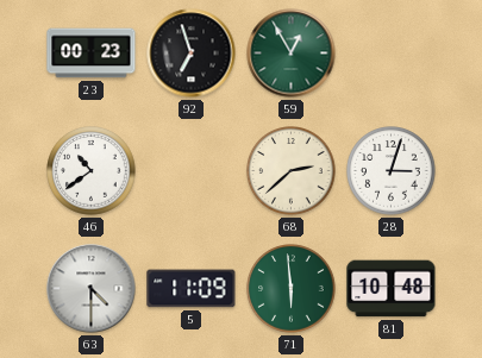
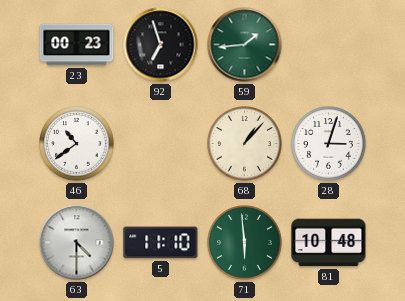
59: 12:55 -> 1:44 (245, 45)
68: 2:38 -> 1:07 (245, 144)
5: 11:09 -> 11:10 (161, 243)
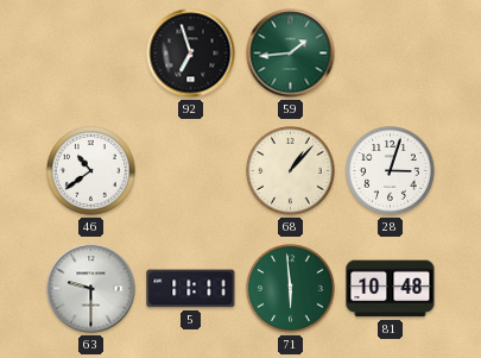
23: 00:23 -> none (77, 45)
63: 4:30 -> 9:30 (91, 289)
5: 11:10 -> 11:11 (191, 289)
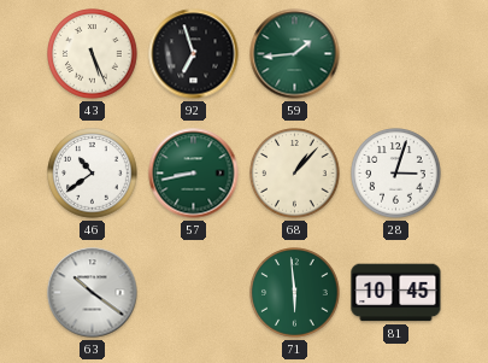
43: none -> 5:26 (93, 54)
57: none -> 8:43 (194, 174)
63: 9:30 -> 10:21 (93, 293)
5: 11:11 -> none (191, 289)
81: 10:48 -> 10:45 (396, 293)
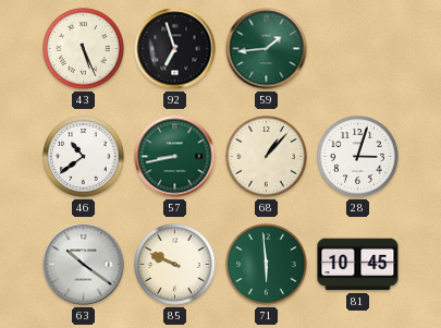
85: none -> 9:49 (175, 265)
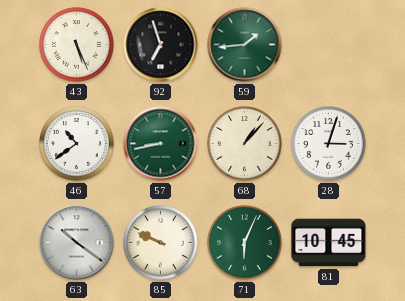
71: 5:59 -> 6:04 (245, 243)
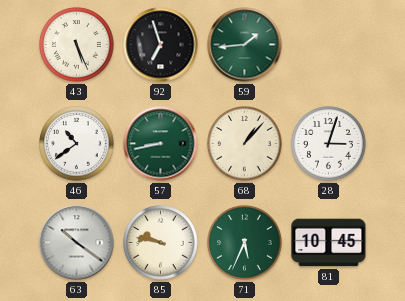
85: 9:49 -> 9:47 (161, 243)
71: 6:04 -> 5:34 (245, 243)
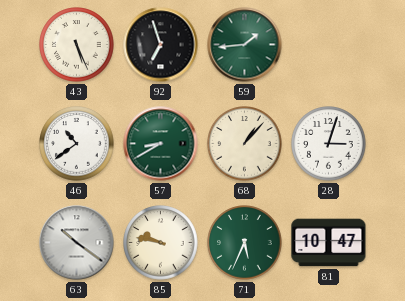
57: 8:43 -> 8:40 (161, 144)
81: 10:45 -> 10:47 (329, 243)
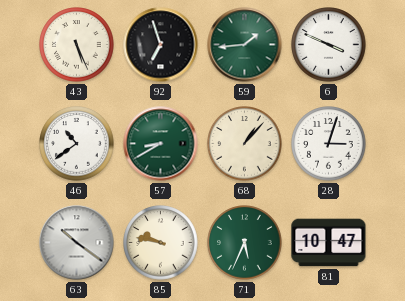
6: none -> 3:49 (329, 45)
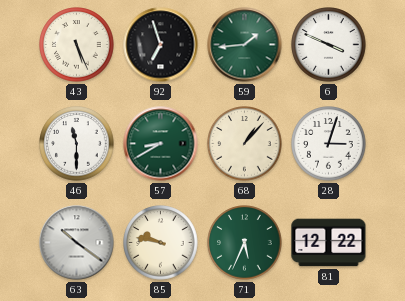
46: 10:39 -> 11:30 (77, 144)
81: 10:47 -> 12:22 (329, 243)
